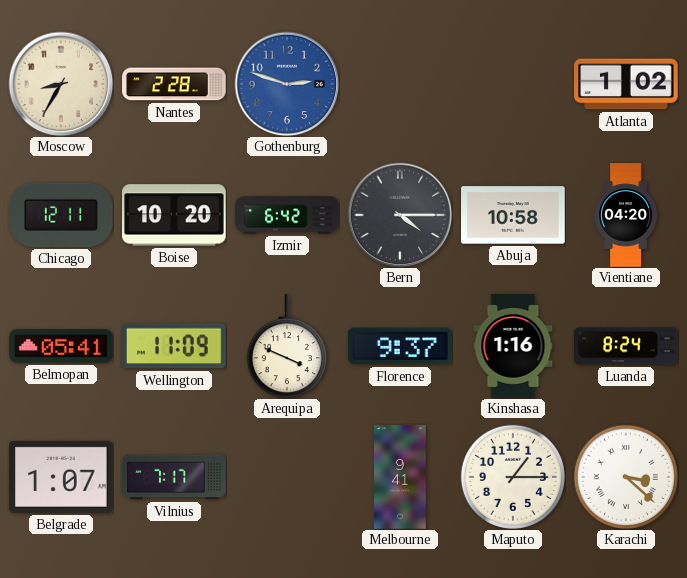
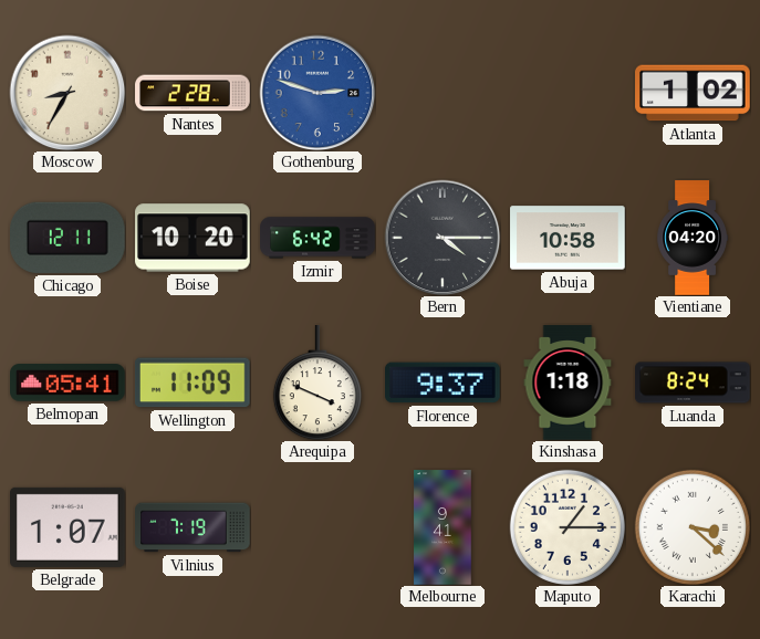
Kinshasa: 1:16 -> 1:18 (568, 383)
Vilnius: 7:17 -> 7:19 (192, 527)
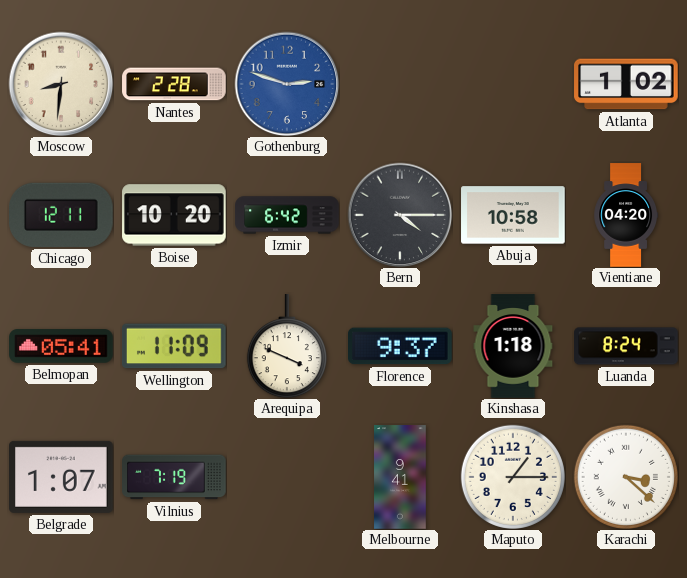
Moscow: 8:35 -> 8:31 (61, 84)
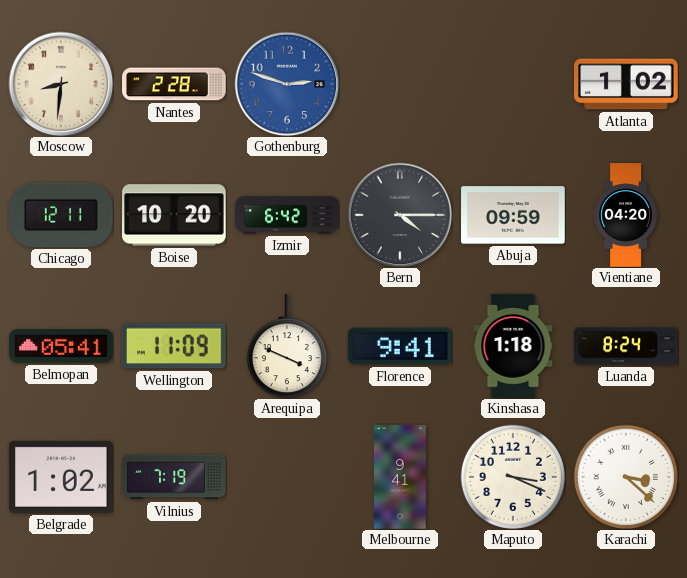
Abuja: 10:58 -> 09:59 (513, 215)
Florence: 9:37 -> 9:41 (401, 346)
Belgrade: 1:07 -> 1:02 (62, 477)
Maputo: 1:15 -> 3:19 (513, 477)
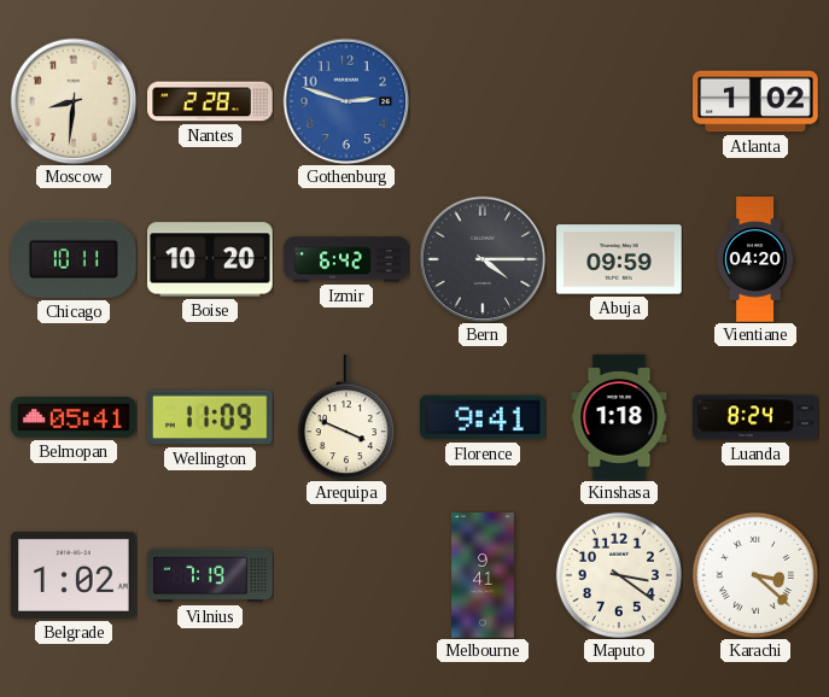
Chicago: 12:11 -> 10:11 (75, 259)
Maputo: 3:19 -> 3:21 (619, 575)
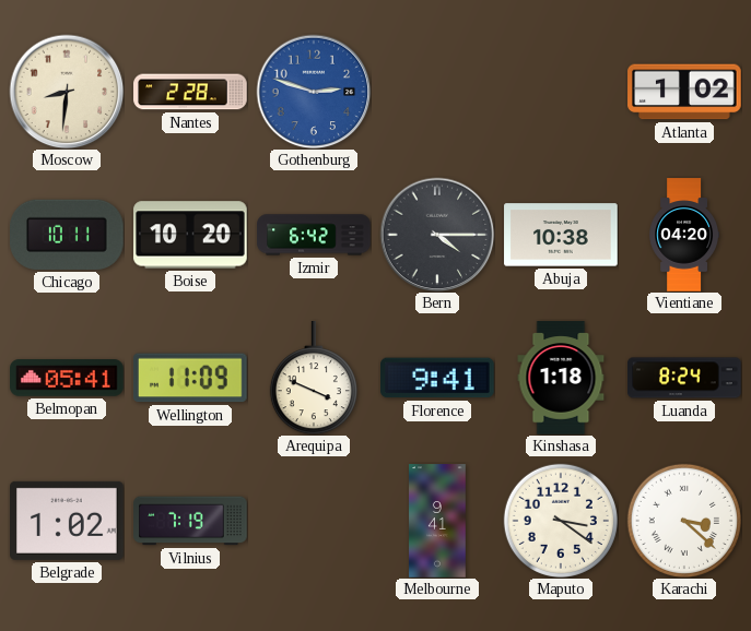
Abuja: 09:59 -> 10:38 (561, 235)
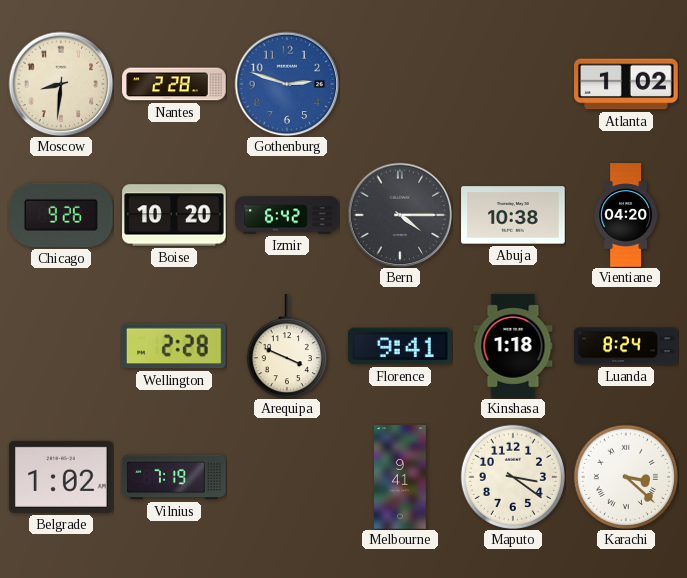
Chicago: 10:11 -> 9:26 (62, 215)
Belmopan: 05:41 -> none (67, 378)
Wellington: 11:09 -> 2:28 (174, 346)
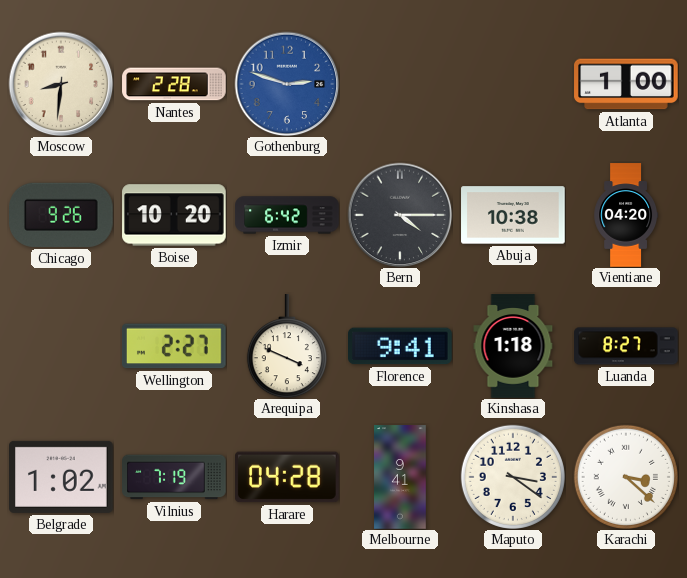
Atlanta: 1:02 -> 1:00 (626, 84)
Wellington: 2:28 -> 2:27 (174, 346)
Luanda: 8:24 -> 8:27 (626, 346)
Harare: none -> 04:28 (288, 477)
